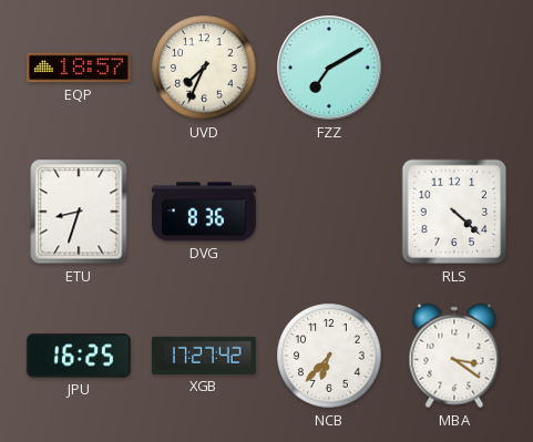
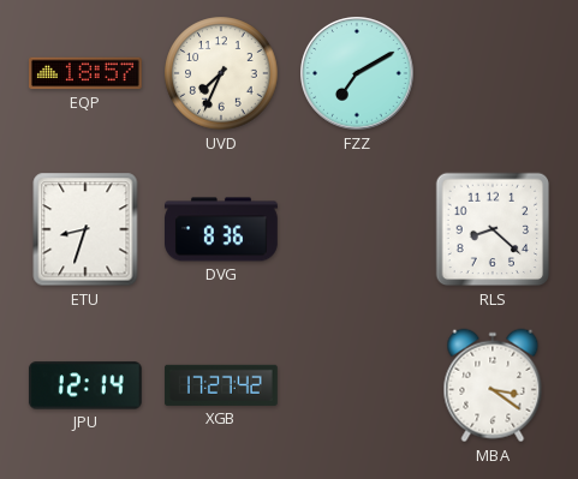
RLS: 4:22 -> 8:22 (493, 229)
JPU: 16:25 -> 12:14 (85, 385)
NCB: 6:37 -> none (329, 356)
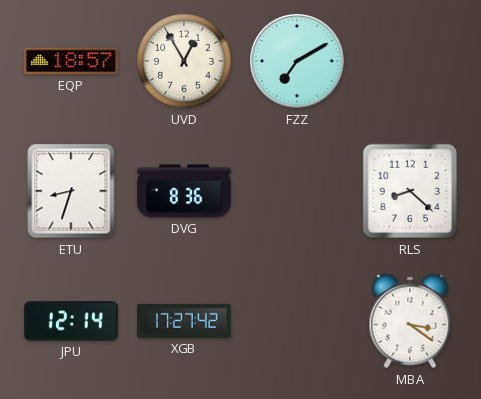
UVD: 7:34 -> 12:55 (184, 61)
